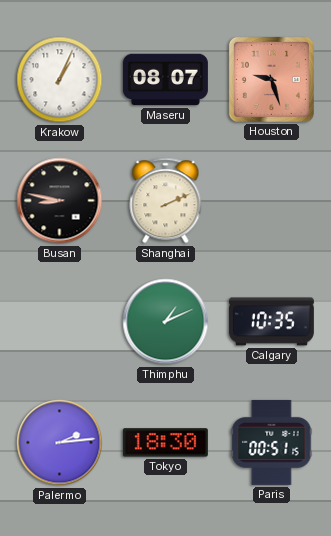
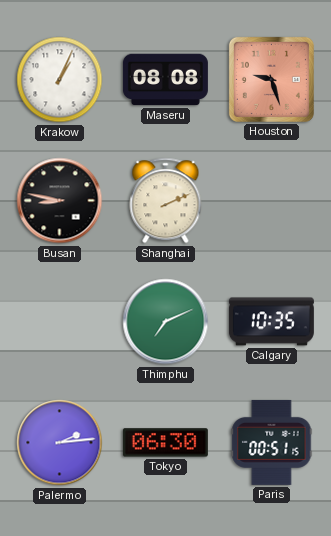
Maseru: 08:07 -> 08:08 (165, 80)
Thimphu: 1:11 -> 7:11 (166, 322)
Tokyo: 18:30 -> 06:30 (165, 443)
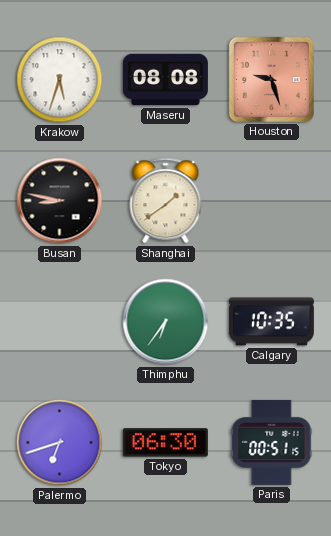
Krakow: 1:04 -> 5:33 (60, 80)
Shanghai: 2:11 -> 1:39 (166, 201)
Thimphu: 7:11 -> 6:36 (166, 322)
Palermo: 2:14 -> 6:42 (60, 443)
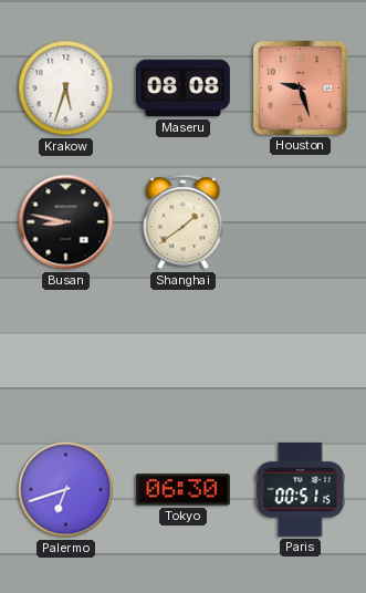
Thimphu: 6:36 -> none (166, 322)
Calgary: 10:35 -> none (271, 322)
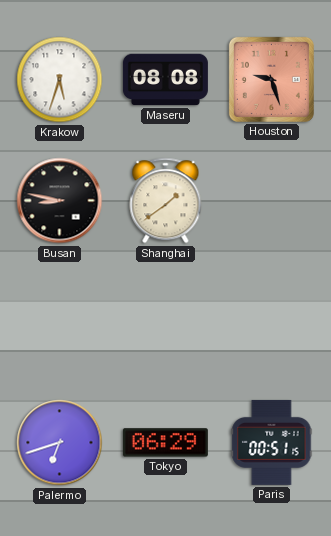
Tokyo: 06:30 -> 06:29 (165, 443)
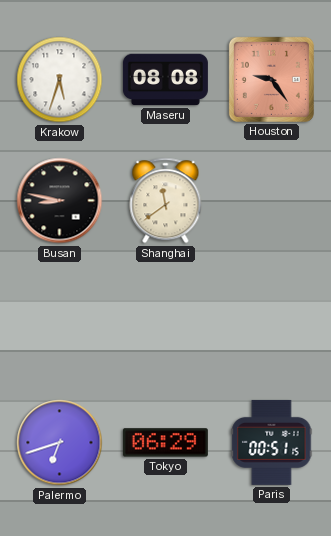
Houston: 9:27 -> 9:24 (271, 79)
Shanghai: 1:39 -> 11:39 (166, 201)
